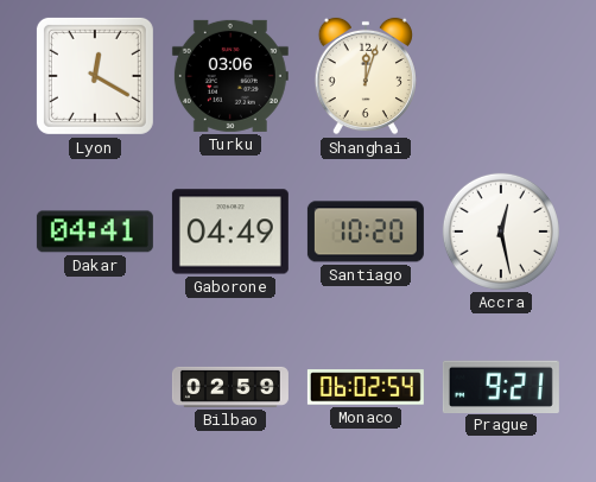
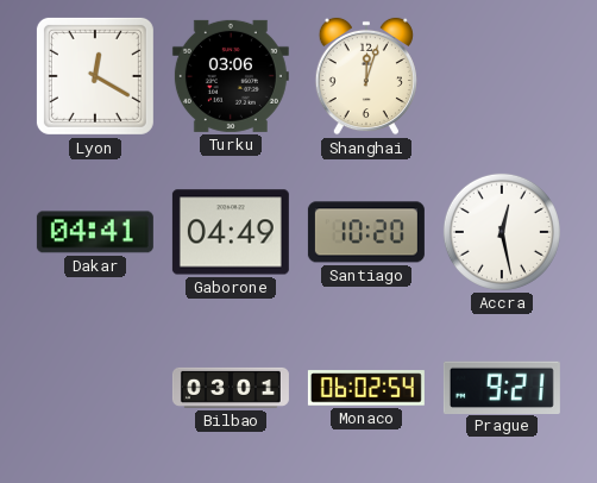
Bilbao: 02:59 -> 03:01 (231, 388)
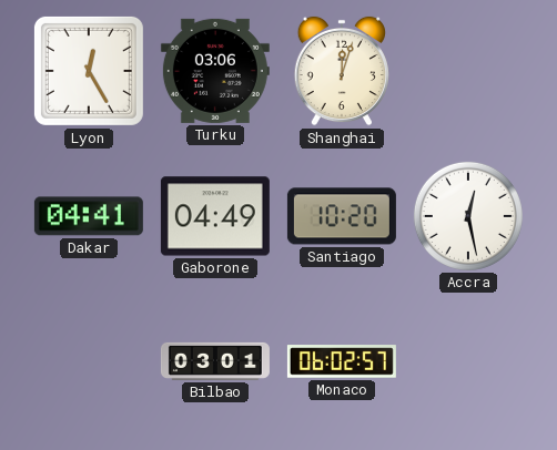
Lyon: 12:20 -> 12:25 (89, 71)
Monaco: 06:02:54 -> 06:02:57 (342, 361)
Prague: 9:21 -> none (502, 387)
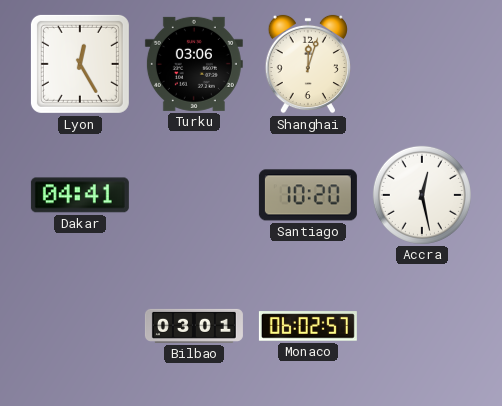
Gaborone: 04:49 -> none (215, 216)
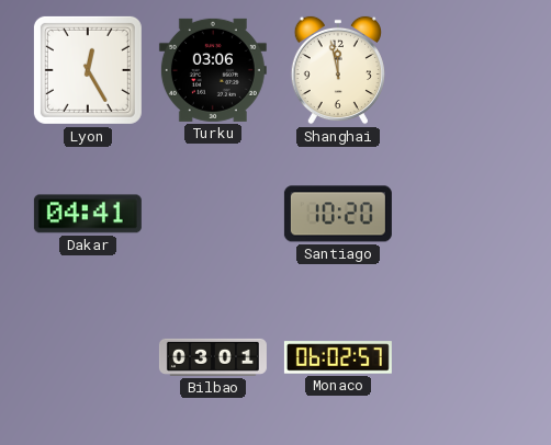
Shanghai: 12:03 -> 11:58 (338, 70)
Accra: 12:28 -> none (422, 195)
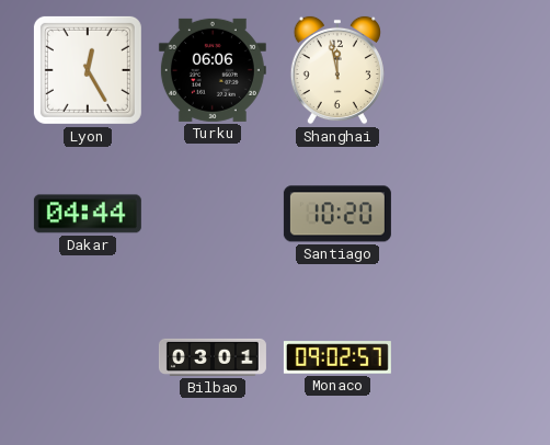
Turku: 03:06 -> 06:06 (213, 70)
Dakar: 04:41 -> 04:44 (88, 214)
Monaco: 06:02 -> 09:02 (337, 357)
